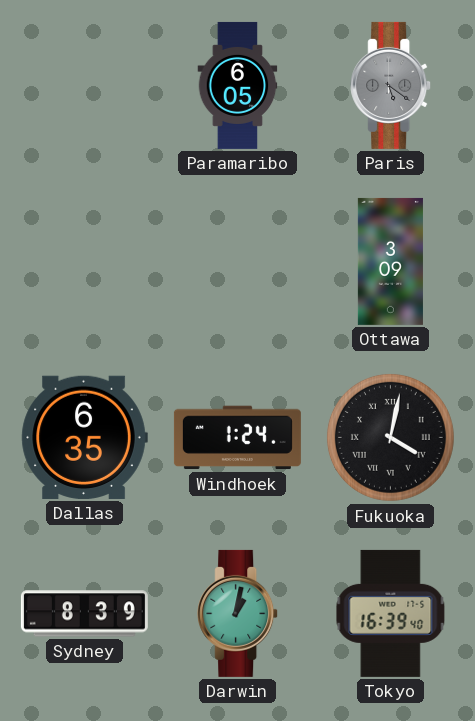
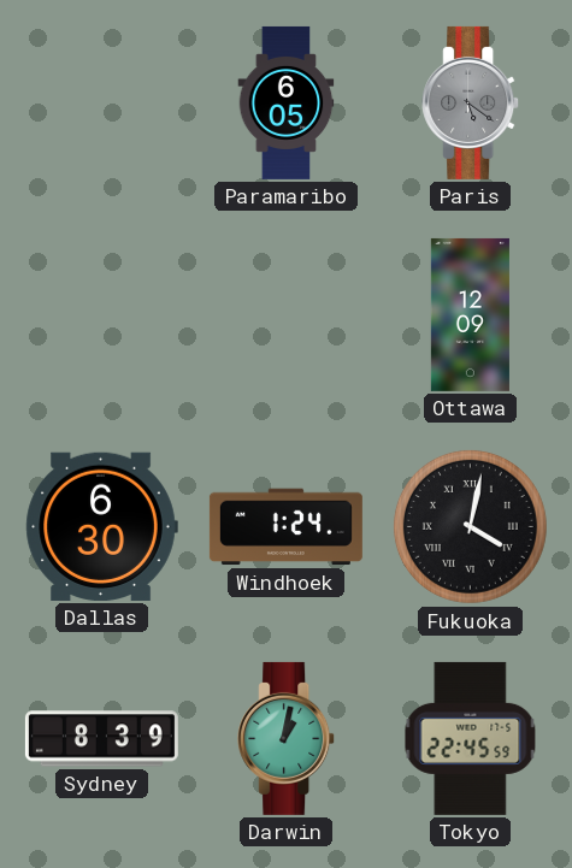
Ottawa: 3:09 -> 12:09 (470, 314)
Dallas: 6:35 -> 6:30 (101, 526)
Tokyo: 16:39 -> 22:45 (471, 738)
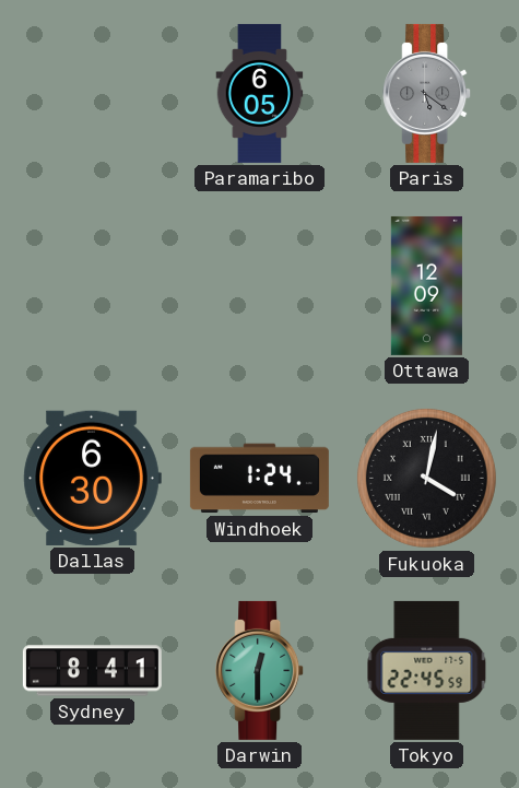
Sydney: 8:39 -> 8:41 (92, 671)
Darwin: 1:02 -> 12:30 (260, 670)
